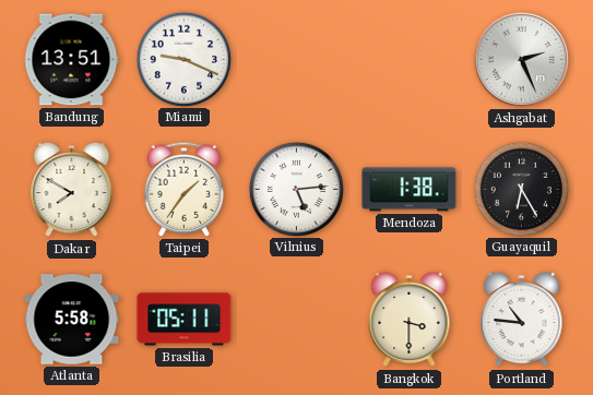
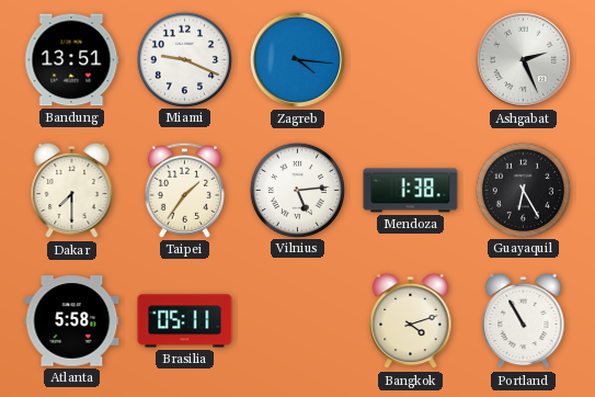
Zagreb: none -> 4:16 (297, 59)
Dakar: 7:50 -> 7:30 (72, 191)
Bangkok: 3:30 -> 4:12 (411, 321)
Portland: 10:46 -> 10:55 (524, 321)
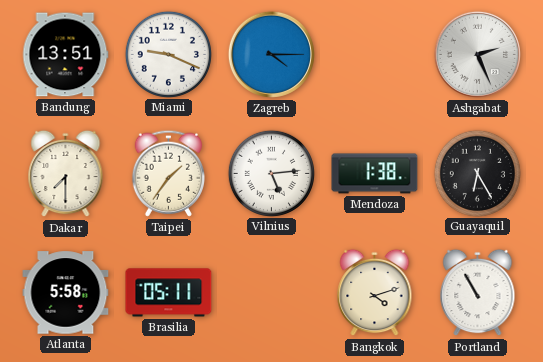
Zagreb: 4:16 -> 4:15 (271, 54)
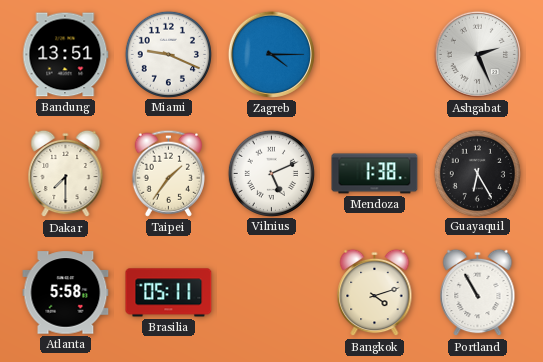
Vilnius: 5:14 -> 5:11 (271, 173)
